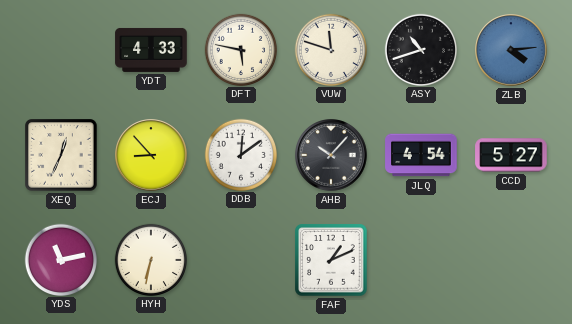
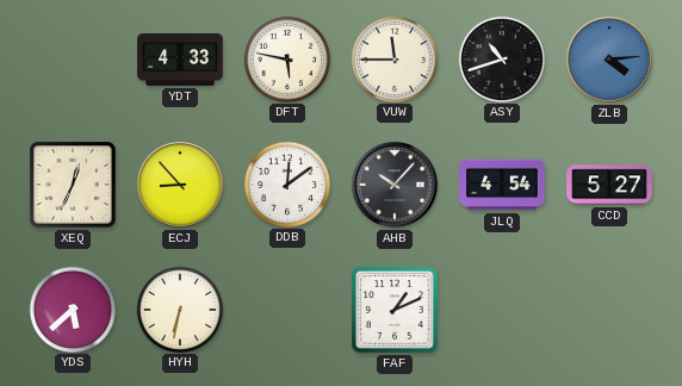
VUW: 11:48 -> 11:45 (393, 58)
YDS: 11:13 -> 5:38 (72, 309)
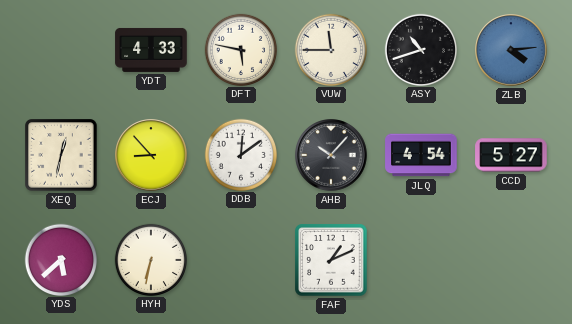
XEQ: 12:34 -> 12:32 (61, 155)
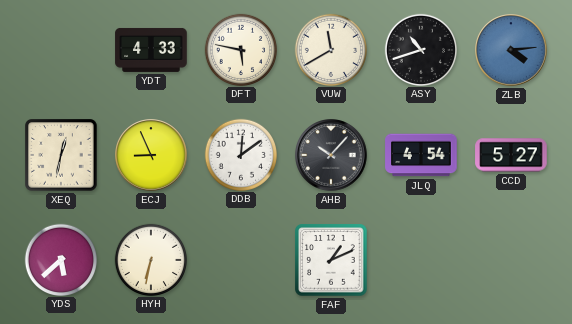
VUW: 11:45 -> 11:40 (330, 49)
ECJ: 8:53 -> 8:56 (151, 155)
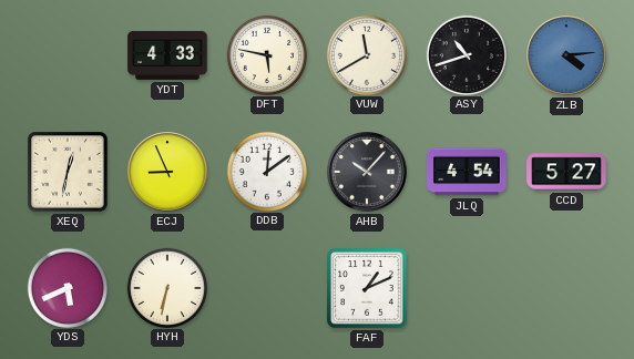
YDS: 5:38 -> 5:41 (67, 287)
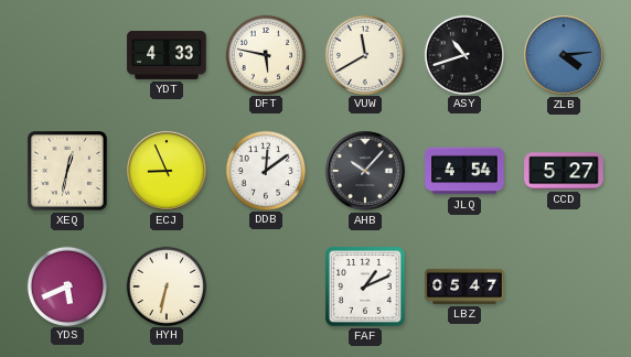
LBZ: none -> 05:47 (464, 286)
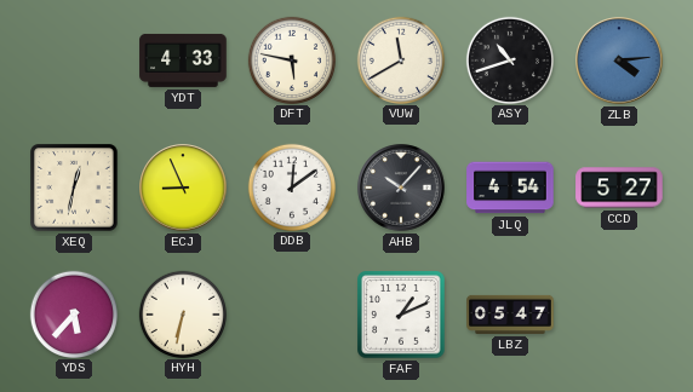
YDS: 5:41 -> 5:37 (73, 313)
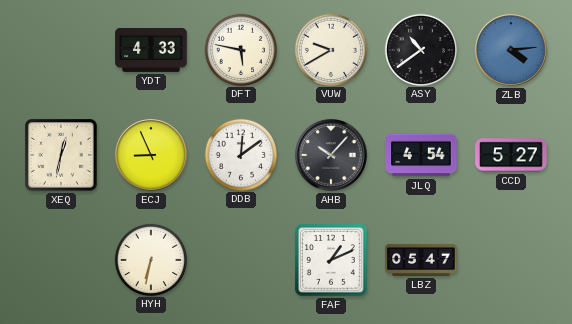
VUW: 11:40 -> 9:40 (330, 49)
ASY: 10:42 -> 10:39 (420, 49)
YDS: 5:37 -> none (73, 313)
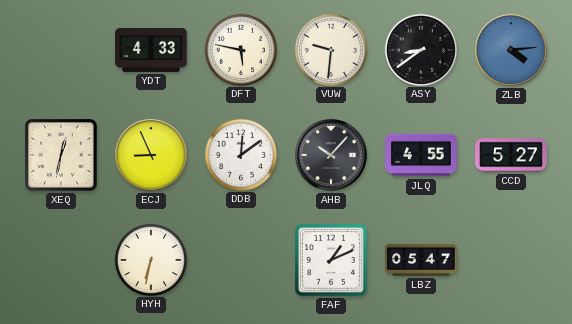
VUW: 9:40 -> 9:31 (330, 49)
ASY: 10:39 -> 8:39 (420, 49)
JLQ: 4:54 -> 4:55 (421, 155)
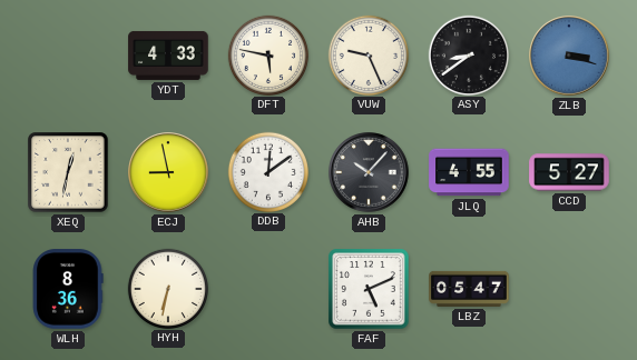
VUW: 9:31 -> 9:26 (367, 54)
ZLB: 4:14 -> 3:18 (569, 56)
ECJ: 8:56 -> 8:58 (168, 172)
WLH: none -> 8:36 (68, 289)
FAF: 1:11 -> 5:11 (369, 289)
